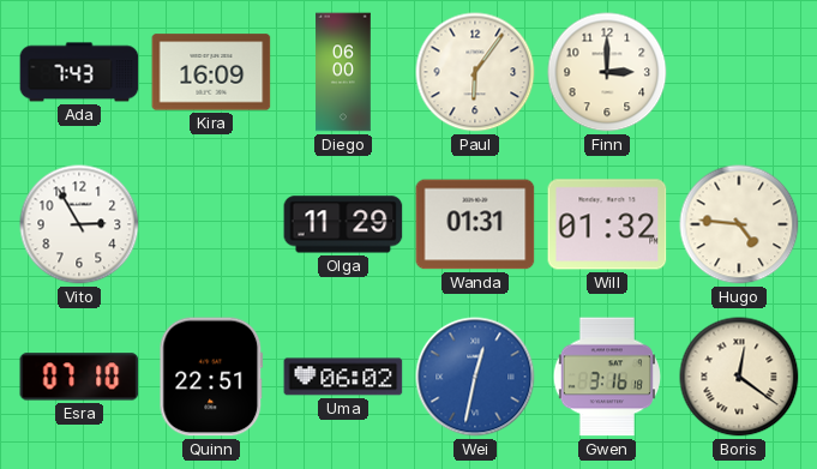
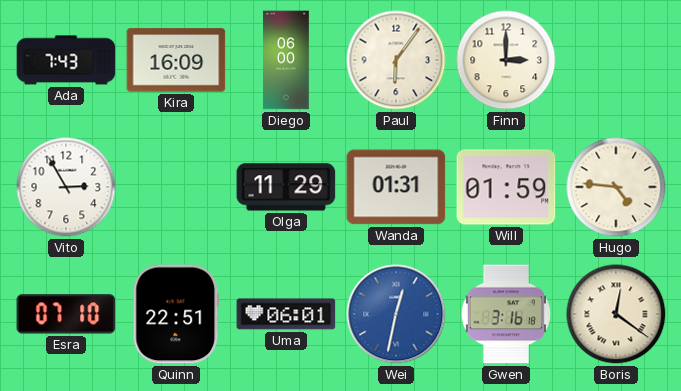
Will: 01:32 -> 01:59 (506, 187)
Uma: 06:02 -> 06:01 (286, 314)
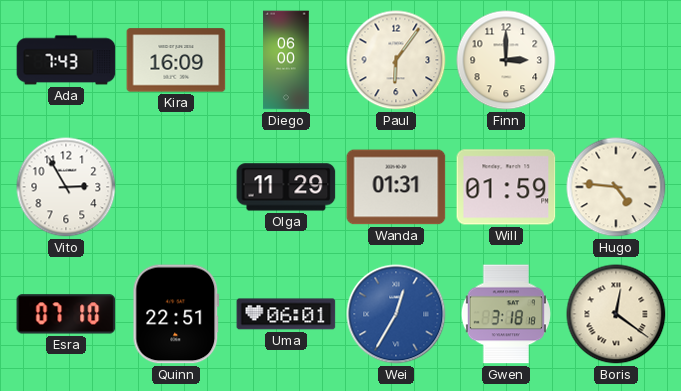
Wei: 12:32 -> 12:35 (396, 314)
Gwen: 3:16 -> 3:18 (505, 314)
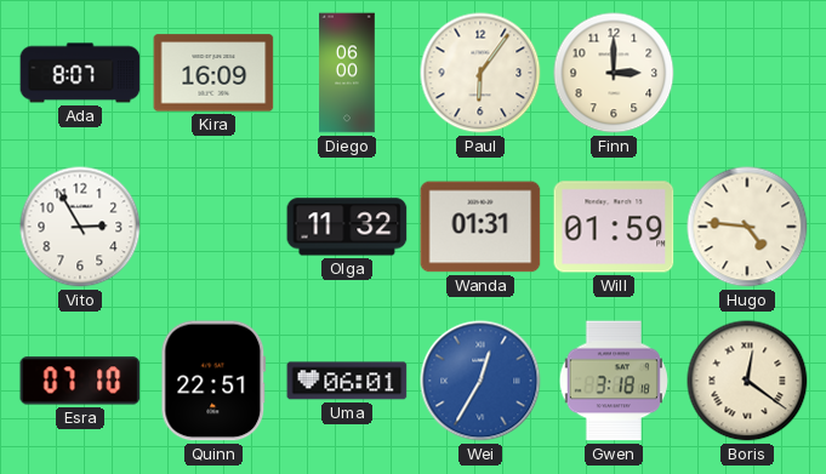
Ada: 7:43 -> 8:07 (80, 73)
Olga: 11:29 -> 11:32 (347, 227)
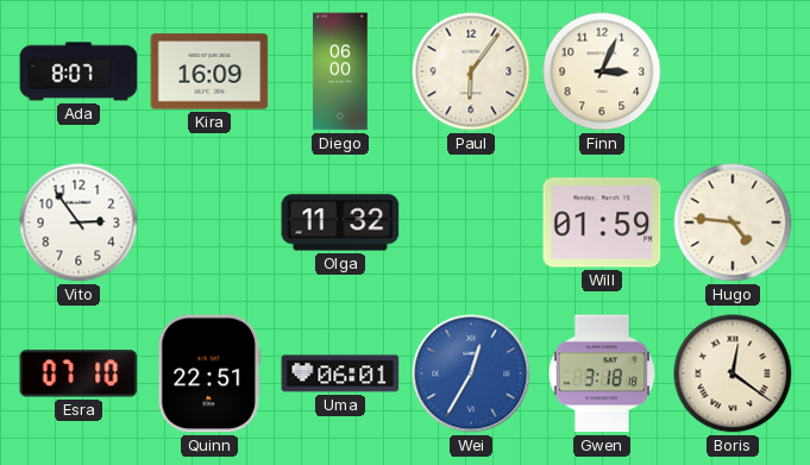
Finn: 3:00 -> 3:04 (602, 71)
Vito: 2:55 -> 2:54 (79, 222)
Wanda: 01:31 -> none (480, 227)
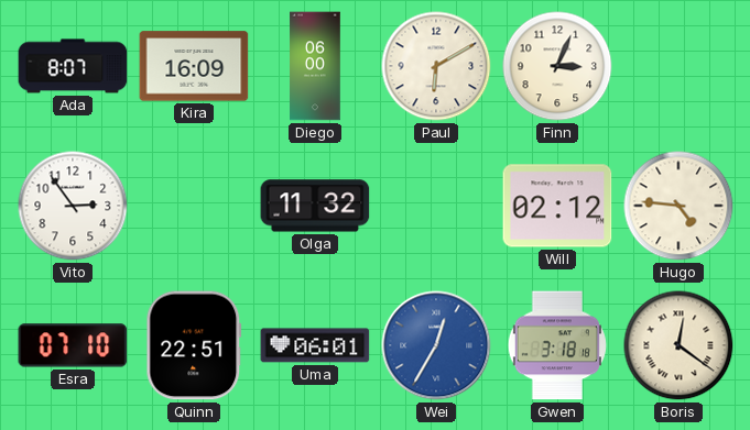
Paul: 6:06 -> 6:10 (436, 66)
Will: 01:59 -> 02:12 (557, 206)
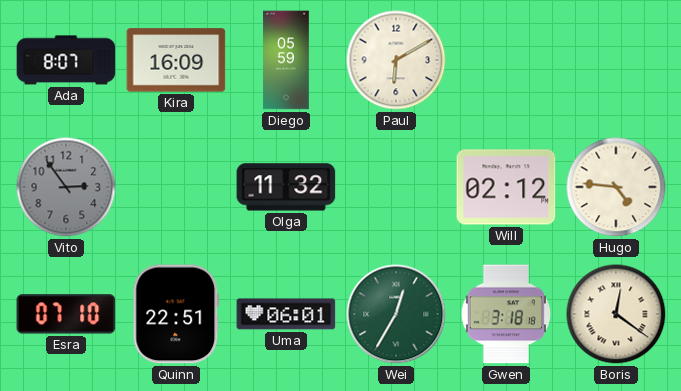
Diego: 06:00 -> 05:59 (286, 60)
Finn: 3:04 -> none (557, 66)
Vito dial: white -> grey (66, 187)
Wei dial: blue -> green (396, 314)
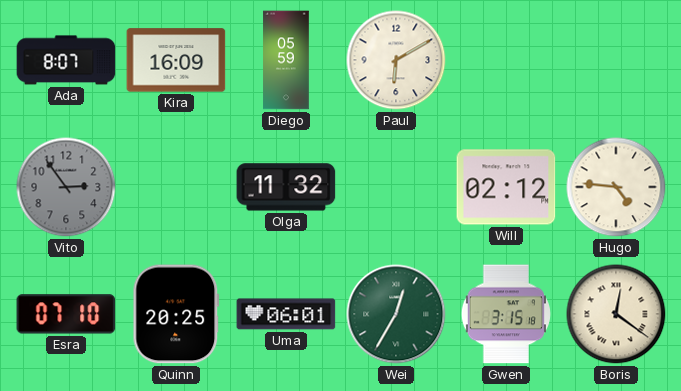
Quinn: 22:51 -> 20:25 (176, 314)
Gwen: 3:18 -> 3:15 (505, 314)
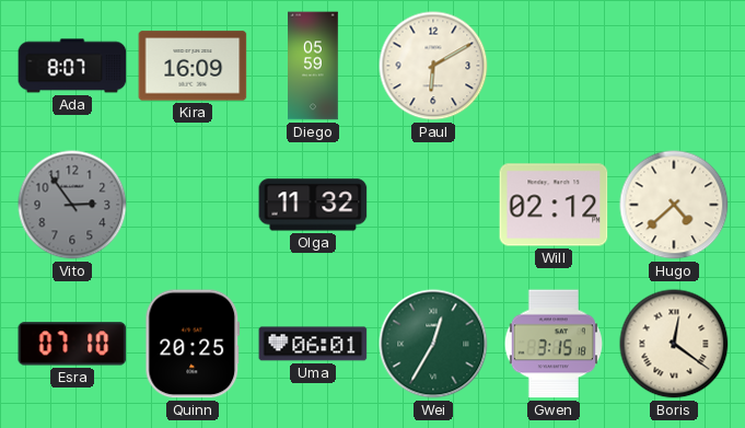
Hugo: 4:46 -> 4:38 (674, 205)
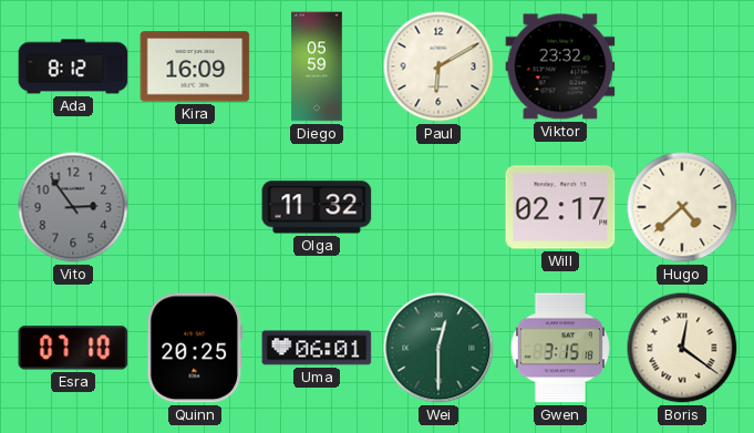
Ada: 8:07 -> 8:12 (73, 66)
Viktor: none -> 23:32 (560, 66)
Will: 02:12 -> 02:17 (560, 207)
Wei: 12:35 -> 12:30 (438, 348)
